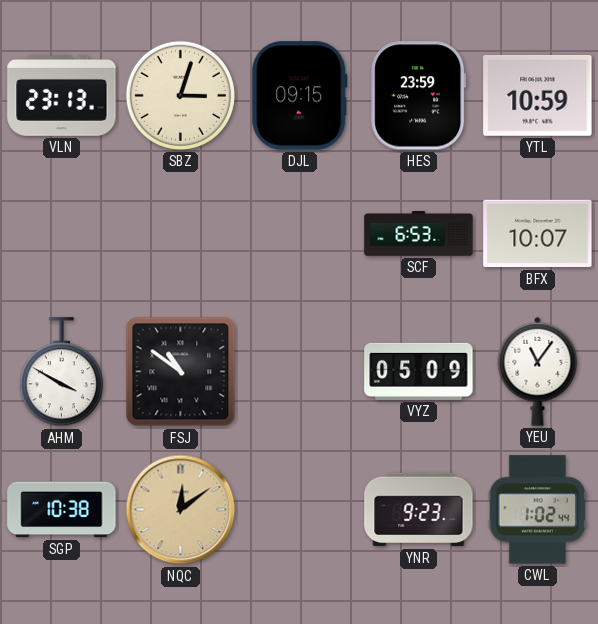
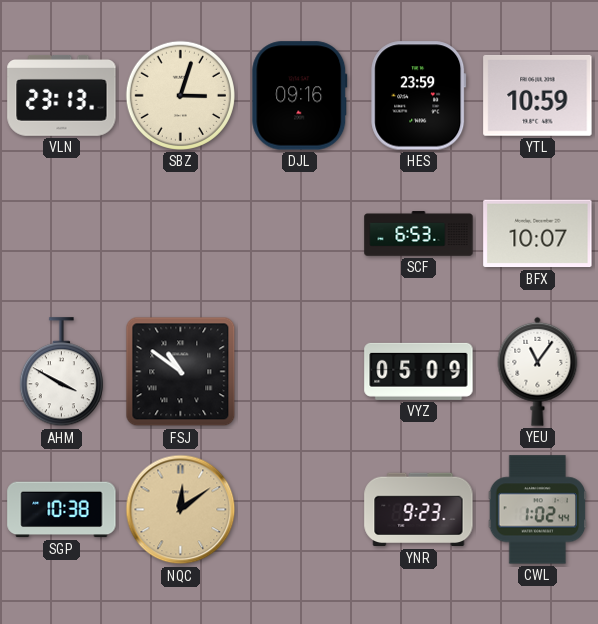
DJL: 09:15 -> 09:16 (300, 96)
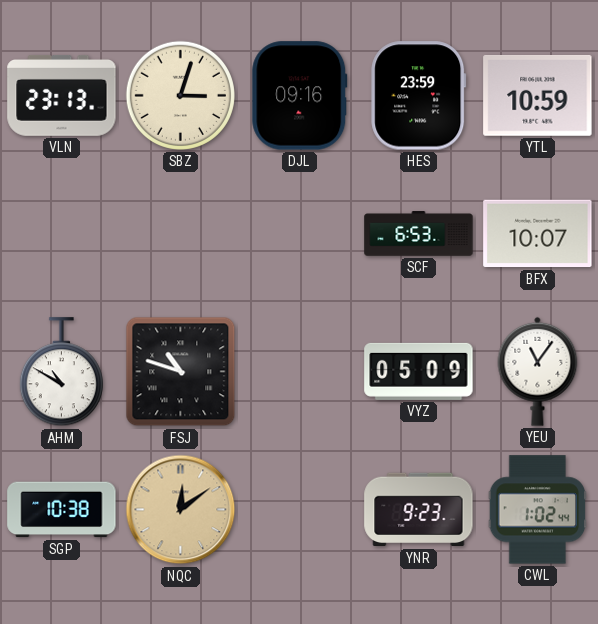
AHM: 3:50 -> 10:50 (61, 372)
FSJ: 10:51 -> 10:48 (181, 372)
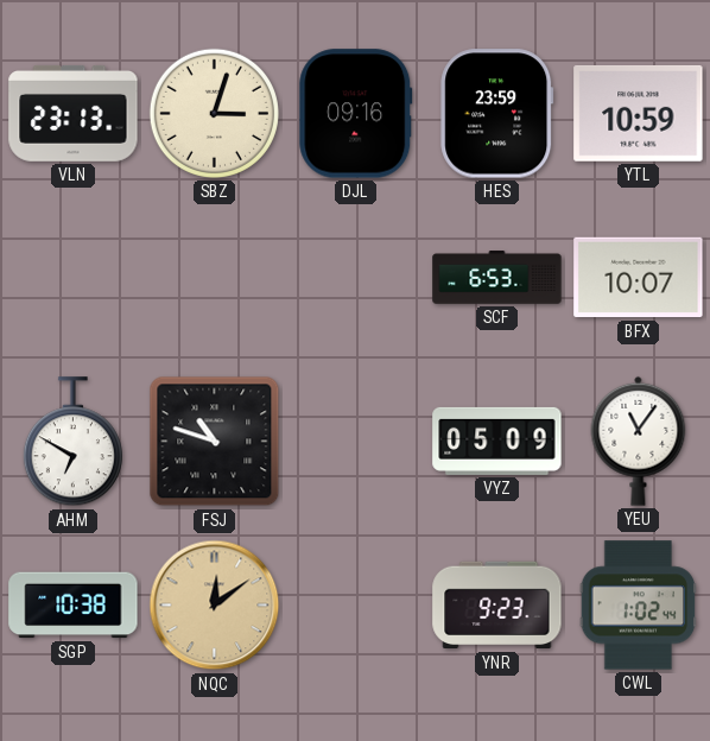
AHM: 10:50 -> 6:50 (72, 442)
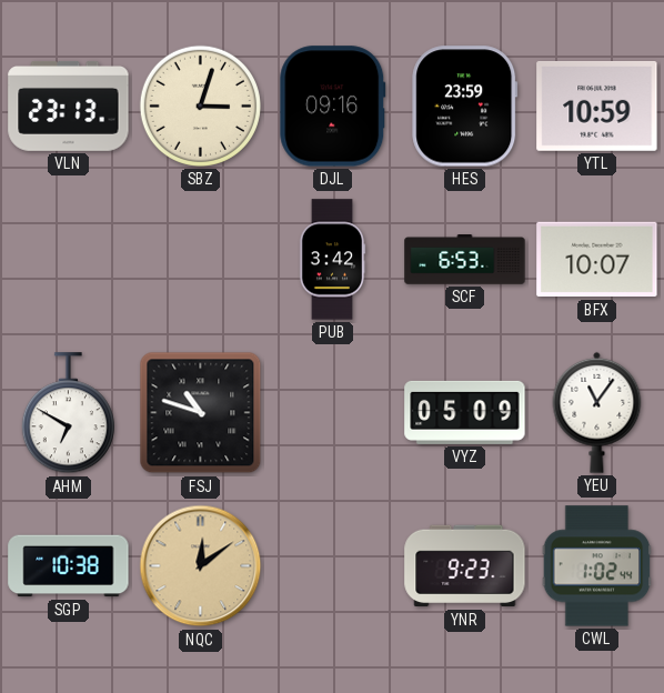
PUB: none -> 3:42 (332, 260)
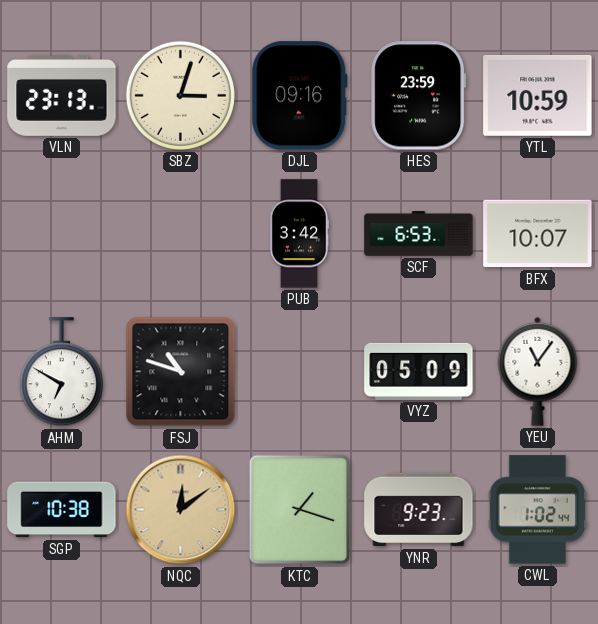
KTC: none -> 1:18 (300, 510)
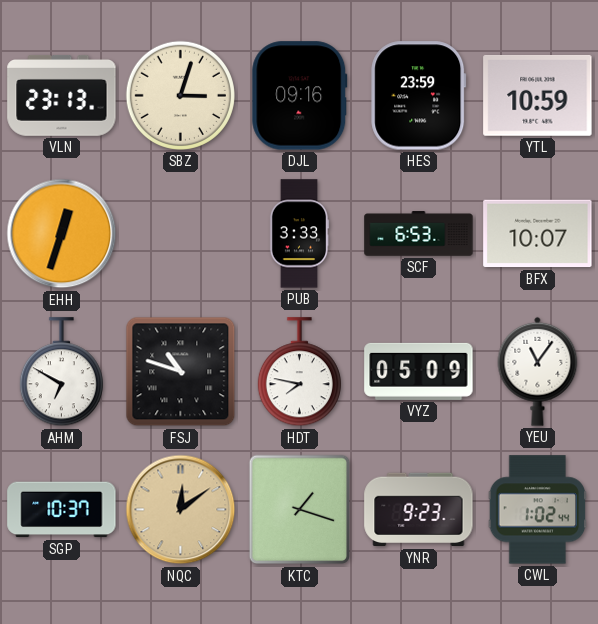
EHH: none -> 12:33 (62, 234)
PUB: 3:42 -> 3:33 (299, 234)
HDT: none -> 7:47 (299, 372)
SGP: 10:38 -> 10:37 (62, 510)
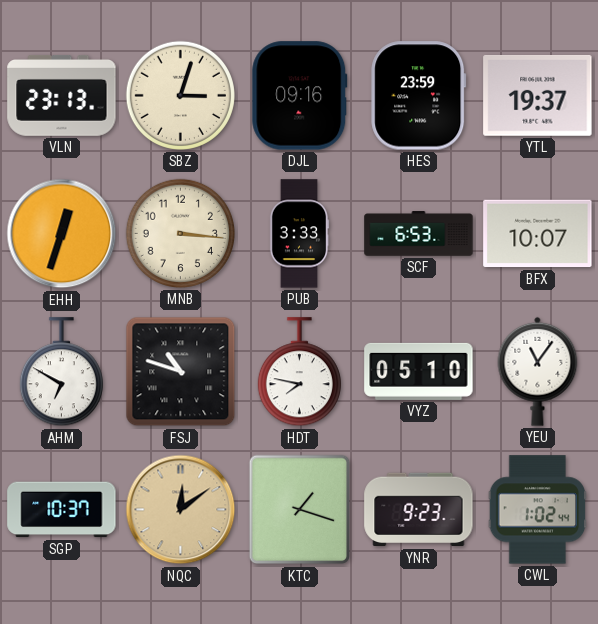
YTL: 10:59 -> 19:37 (538, 95)
MNB: none -> 3:16 (180, 233)
VYZ: 05:09 -> 05:10 (419, 371)
